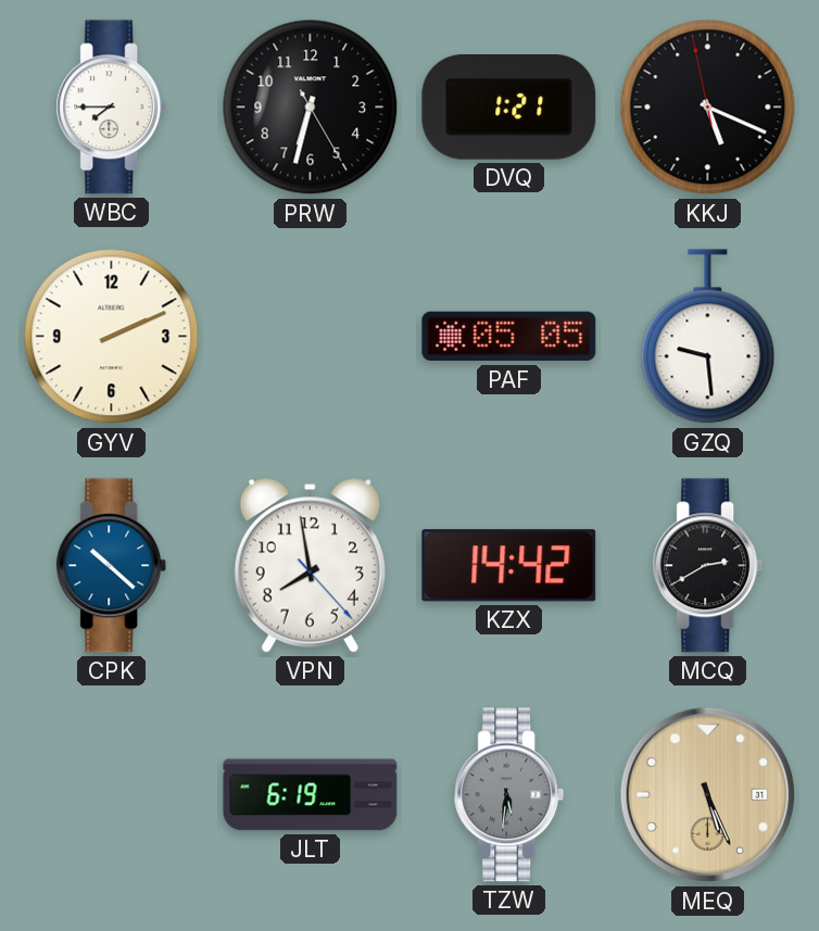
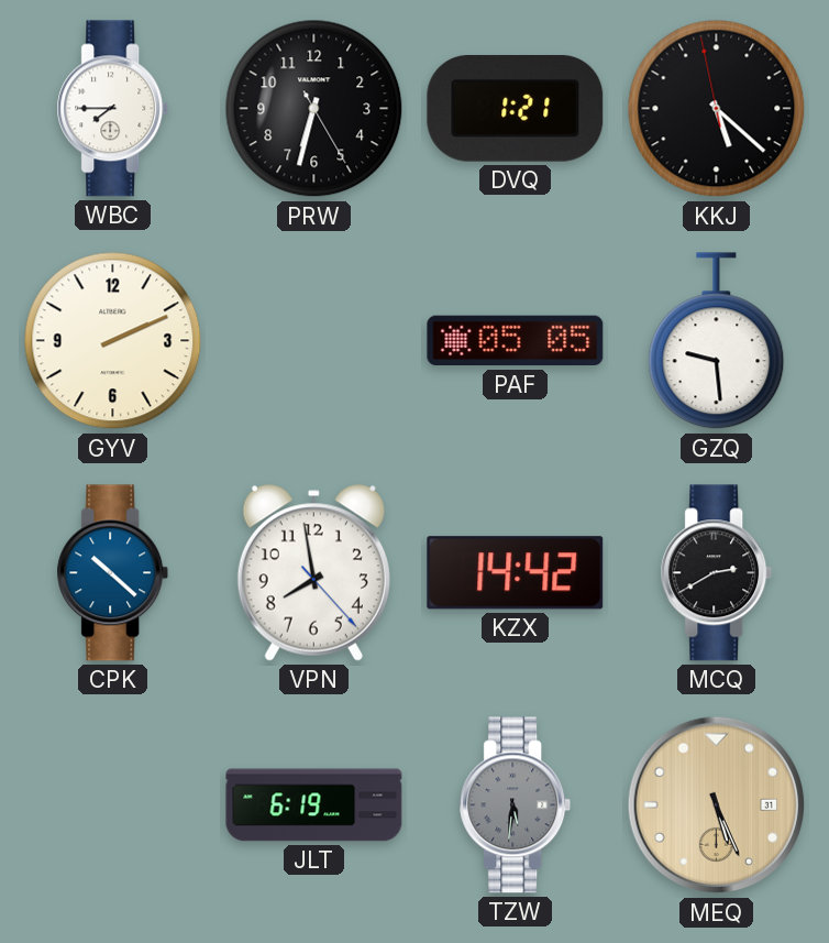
KKJ: 5:18 -> 5:21 (717, 109)
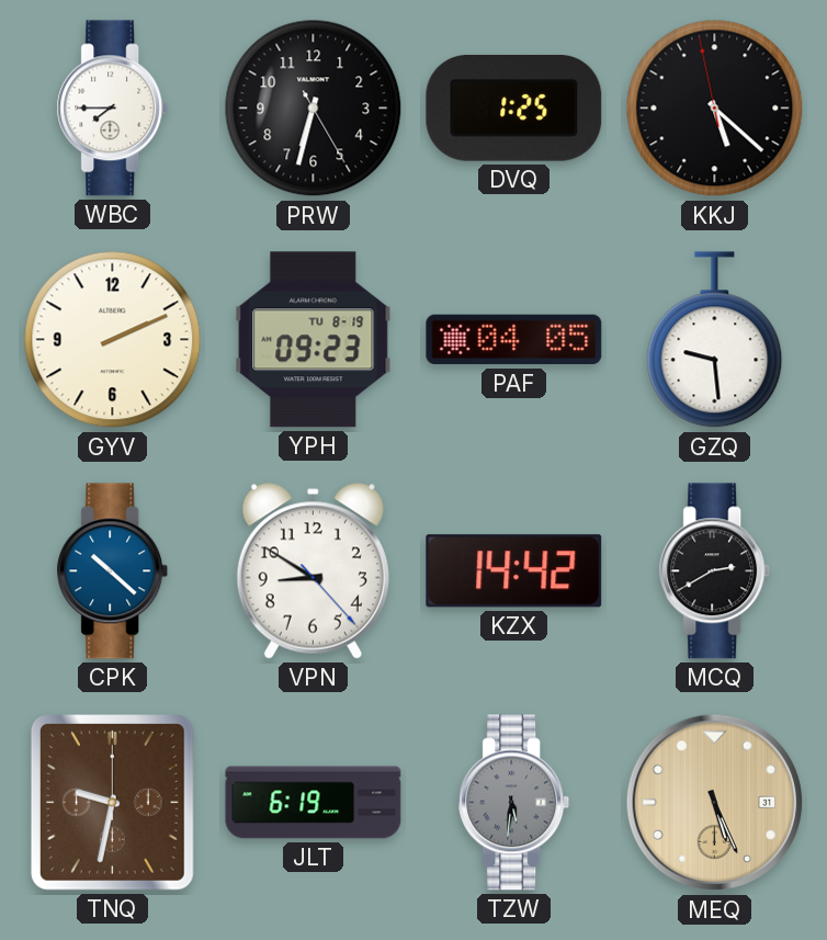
DVQ: 1:21 -> 1:25 (514, 109)
YPH: none -> 09:23 (314, 340)
PAF: 05:05 -> 04:05 (514, 340)
VPN: 7:58 -> 8:50 (313, 571)
TNQ: none -> 9:32 (112, 802)
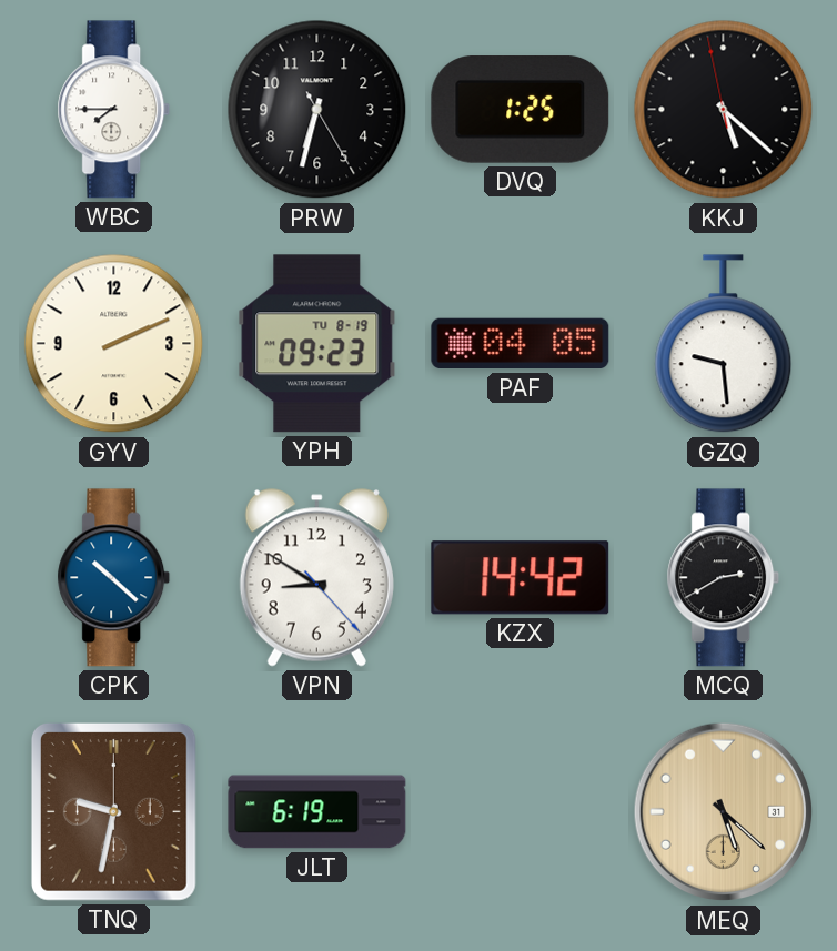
TZW: 5:31 -> none (514, 803)
MEQ: 5:26 -> 5:22 (724, 812)
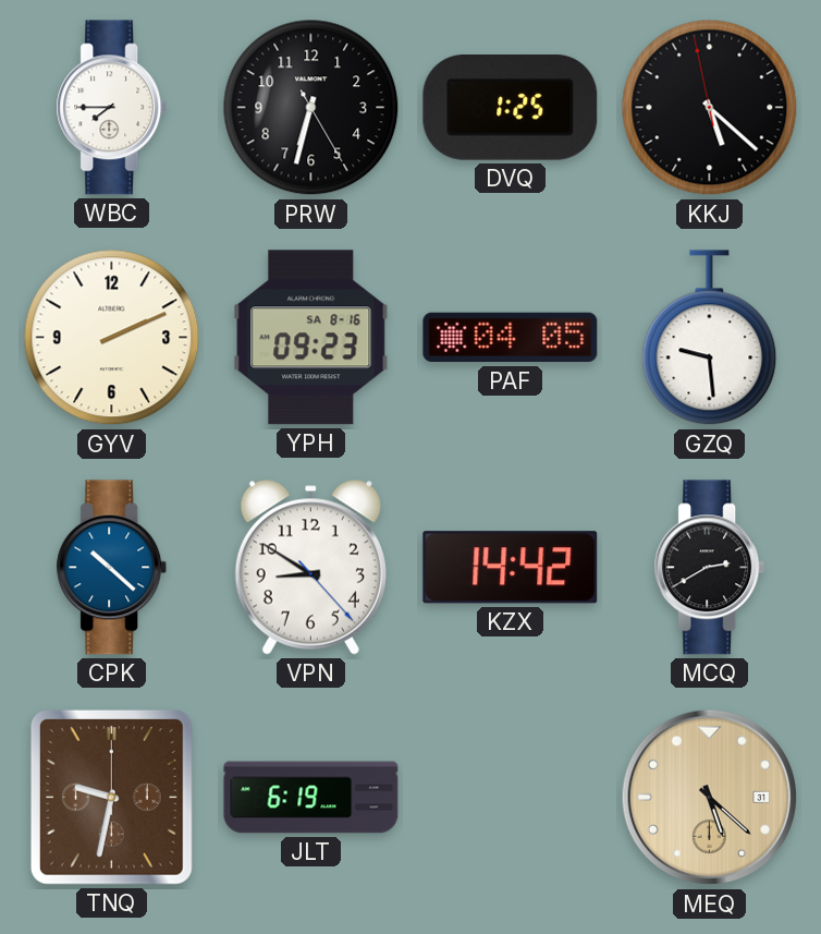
YPH date: TU 8-19 -> SA 8-16 (311, 338)
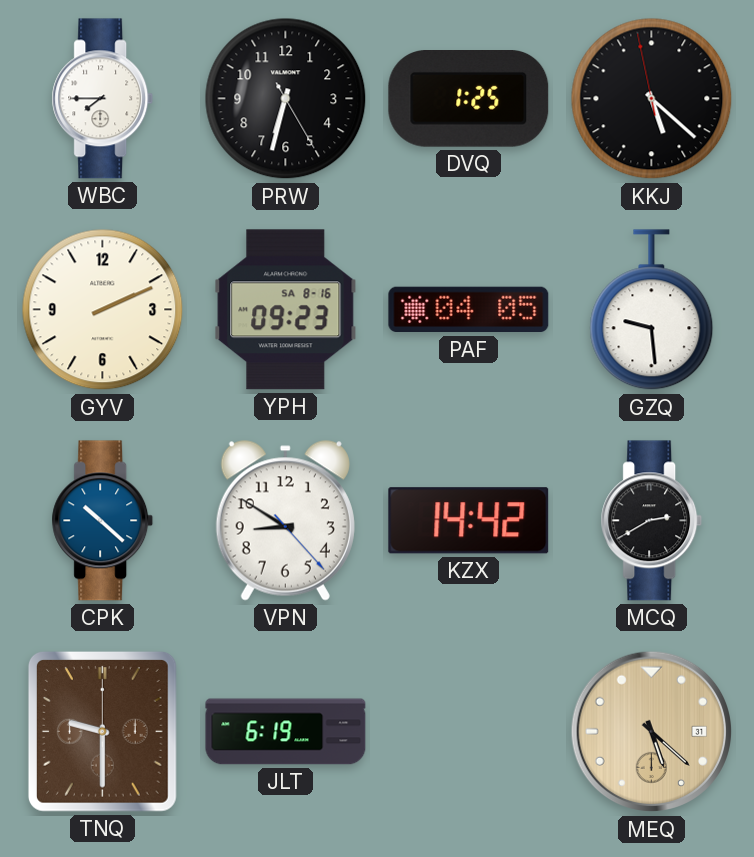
TNQ: 9:32 -> 9:30 (102, 731)
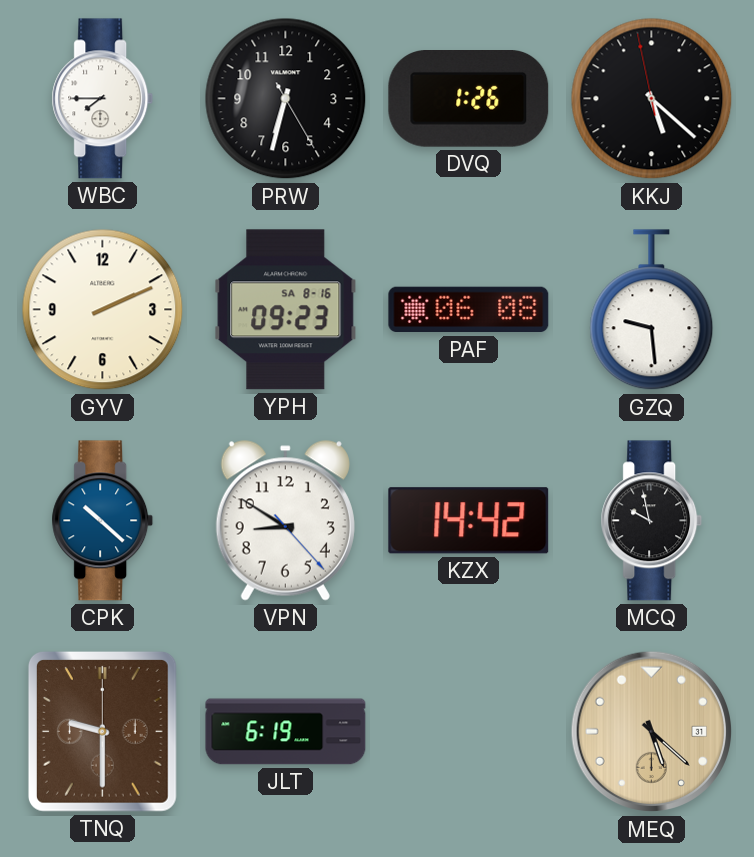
DVQ: 1:25 -> 1:26 (469, 99)
PAF: 04:05 -> 06:08 (469, 310)
MCQ: 2:40 -> 9:58 (652, 521)
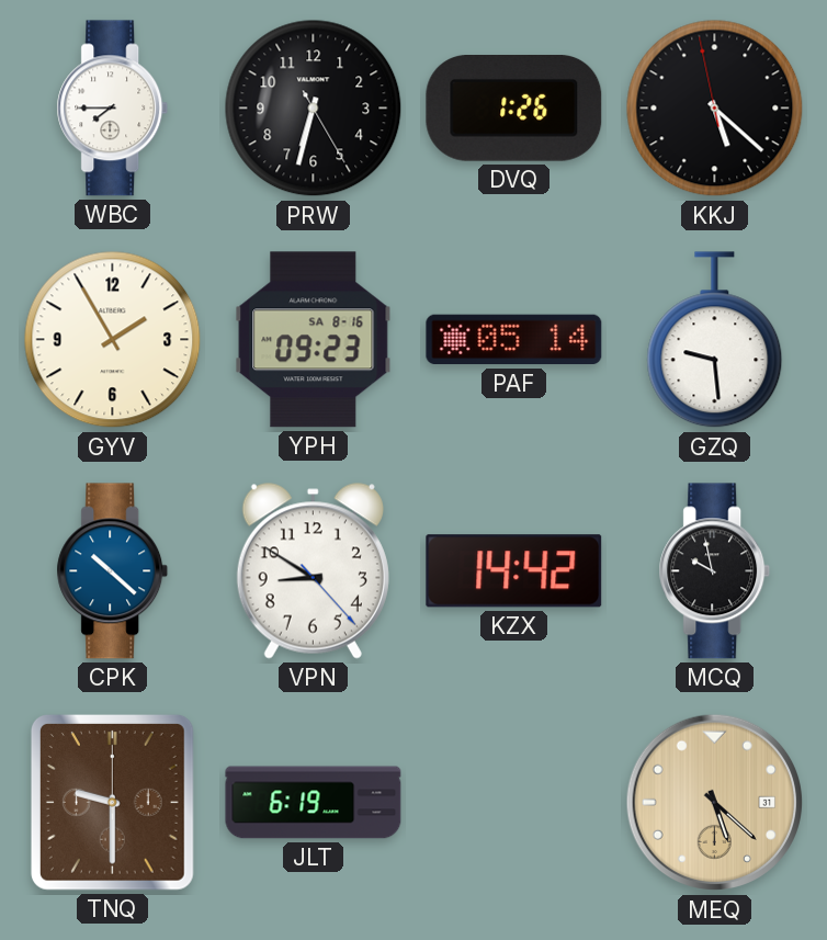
GYV: 2:11 -> 1:55 (113, 340)
PAF: 06:08 -> 05:14 (514, 340)
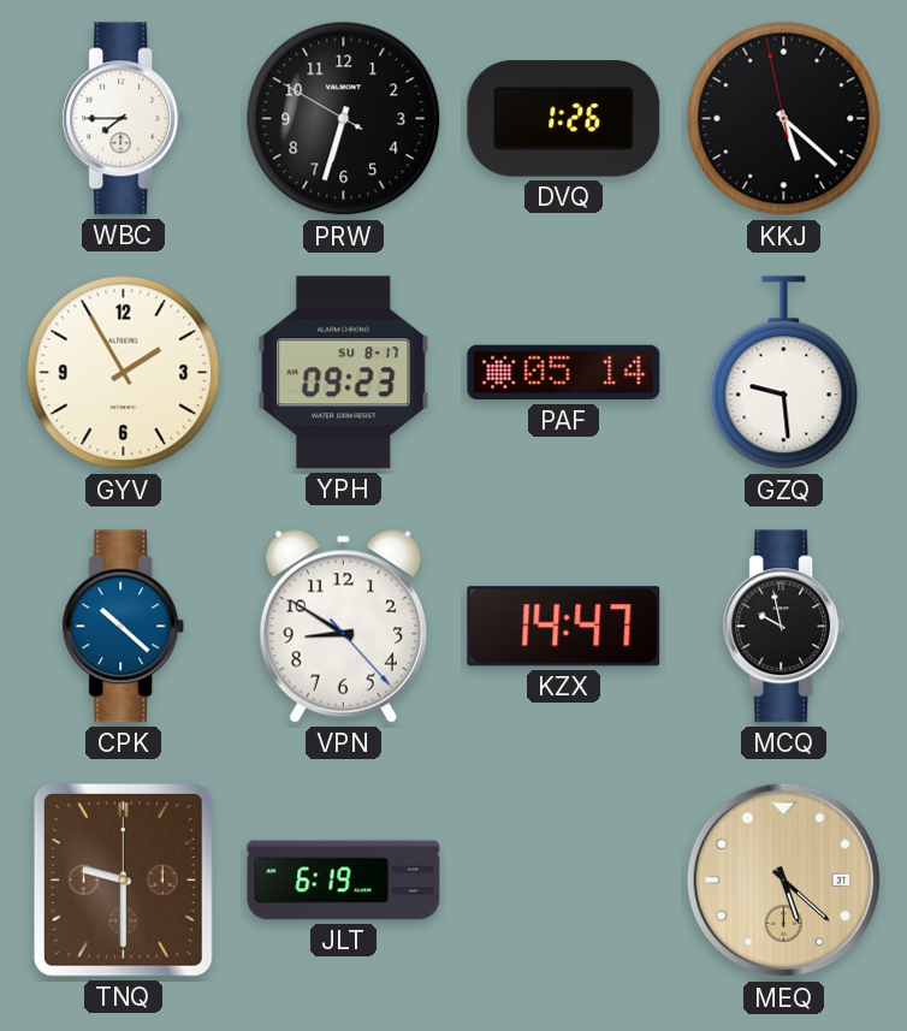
PRW: 6:32:25 -> 6:32:50 (344, 119)
YPH date: SA 8-16 -> SU 8-17 (344, 373)
KZX: 14:42 -> 14:47 (564, 627)
